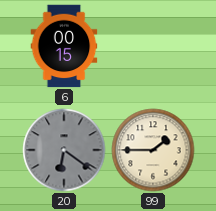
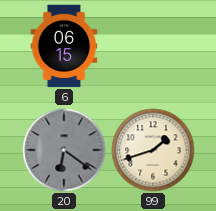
6: 00:15 -> 06:15 (64, 46)
99: 1:45 -> 1:42 (153, 150)
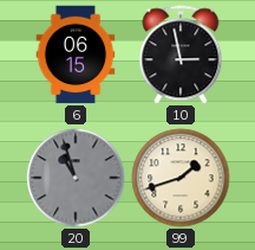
10: none -> 2:58 (181, 55)
20: 6:21 -> 10:57 (76, 178)
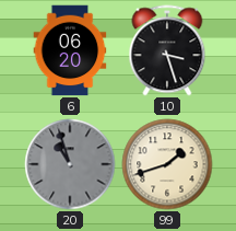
6: 06:15 -> 06:20 (70, 50)
10: 2:58 -> 3:27 (167, 50)
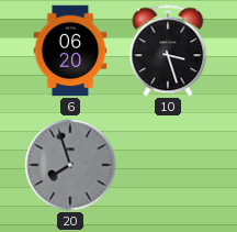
20: 10:57 -> 7:57 (70, 165)
99: 1:42 -> none (167, 164)
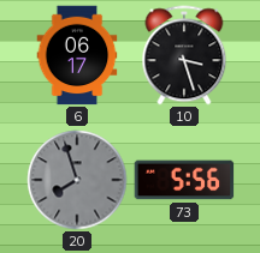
6: 06:20 -> 06:17 (77, 55)
73: none -> 5:56 (184, 180)
